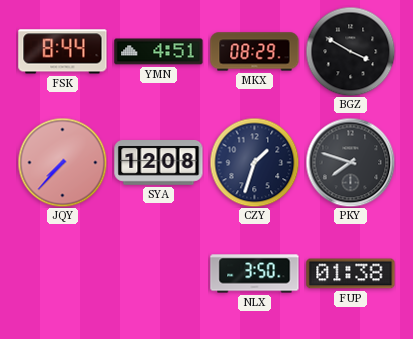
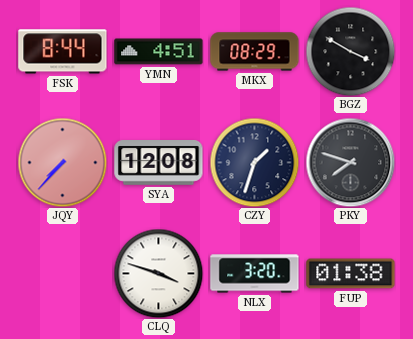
CLQ: none -> 3:48 (158, 273)
NLX: 3:50 -> 3:20 (255, 274)
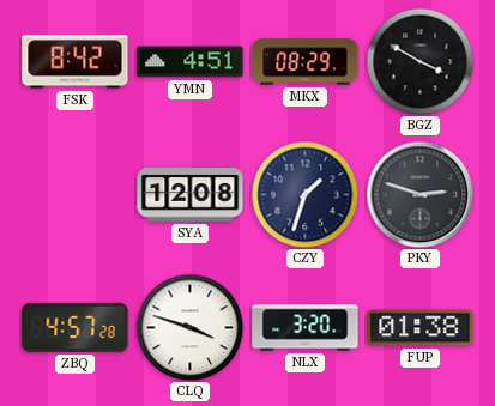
FSK: 8:44 -> 8:42 (76, 62)
JQY: 7:37 -> none (62, 162)
PKY: 7:48 -> 2:48 (419, 194)
ZBQ: none -> 4:57 (76, 327)
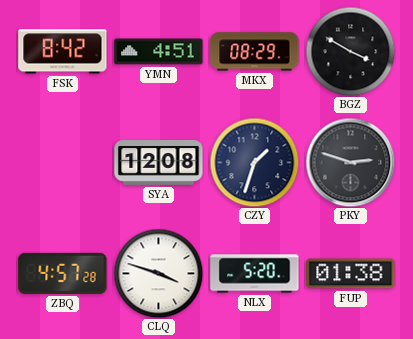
NLX: 3:20 -> 5:20 (255, 274)
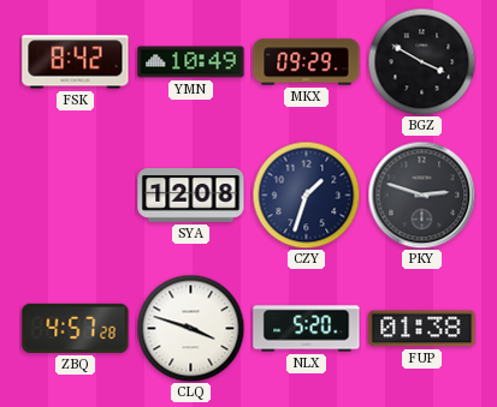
YMN: 4:51 -> 10:49 (191, 62)
MKX: 08:29 -> 09:29 (307, 62)
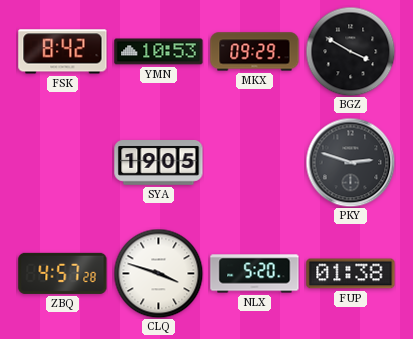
YMN: 10:49 -> 10:53 (159, 52)
SYA: 12:08 -> 19:05 (159, 163)
CZY: 1:33 -> none (306, 194)
